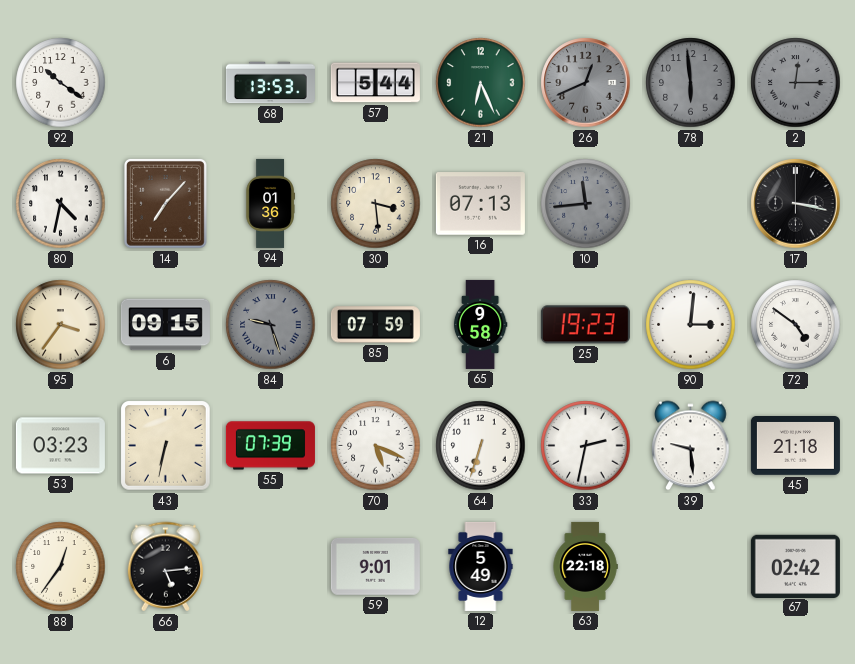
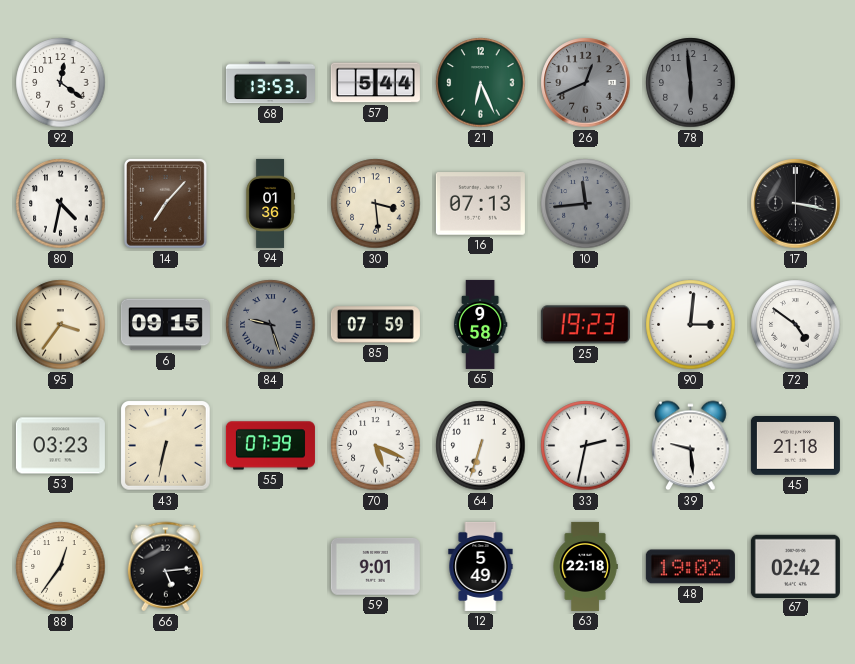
92: 10:21 -> 12:21 (61, 83)
2: 12:15 -> none (796, 83)
48: none -> 19:02 (690, 567)
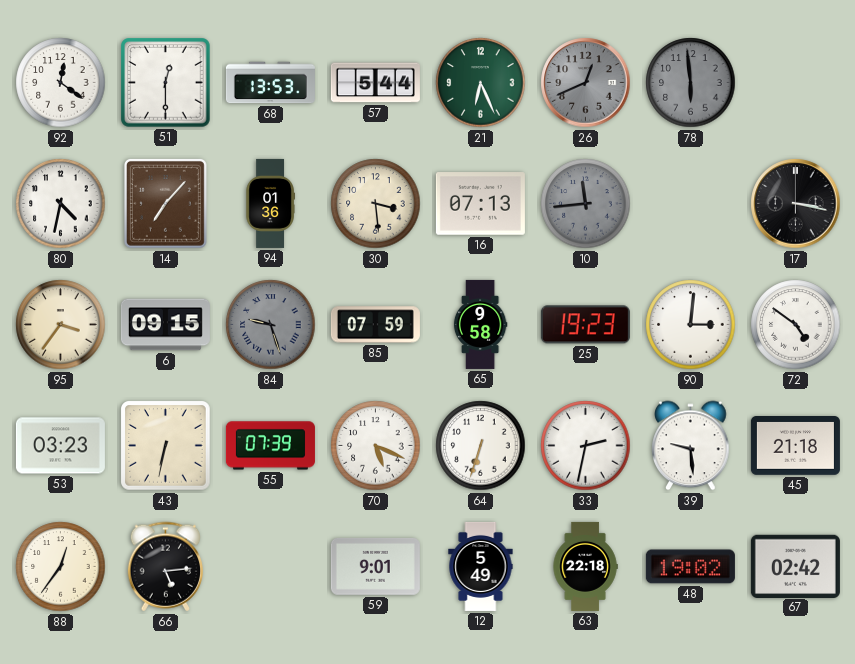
51: none -> 12:30 (166, 83)
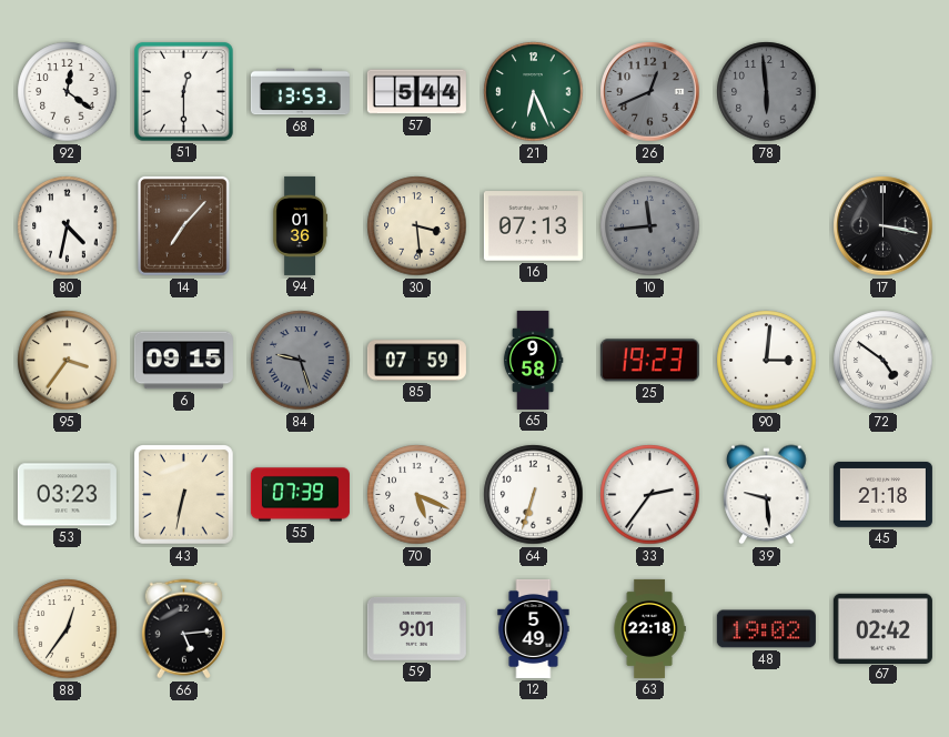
33: 2:32 -> 2:36 (650, 495)
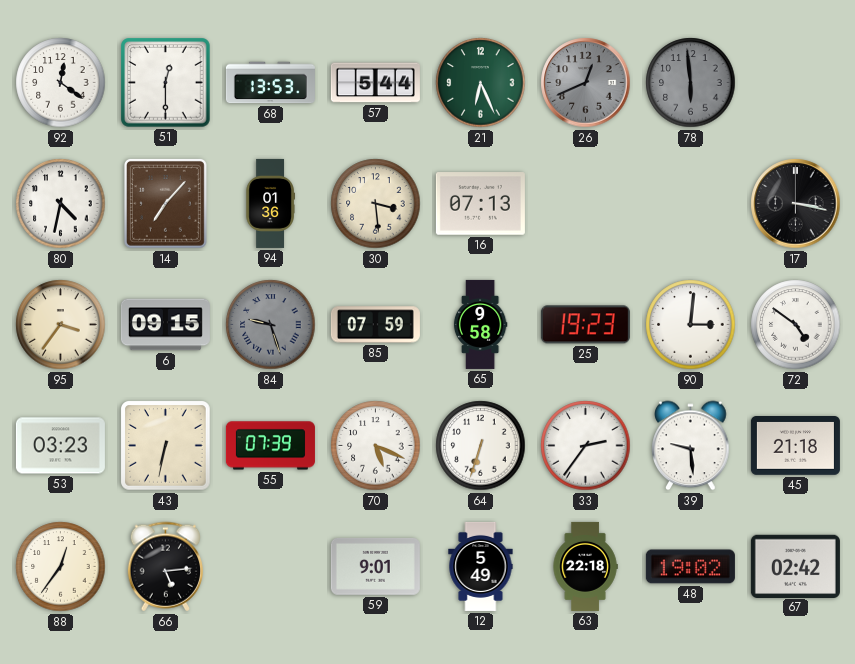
10: 11:44 -> none (650, 226)
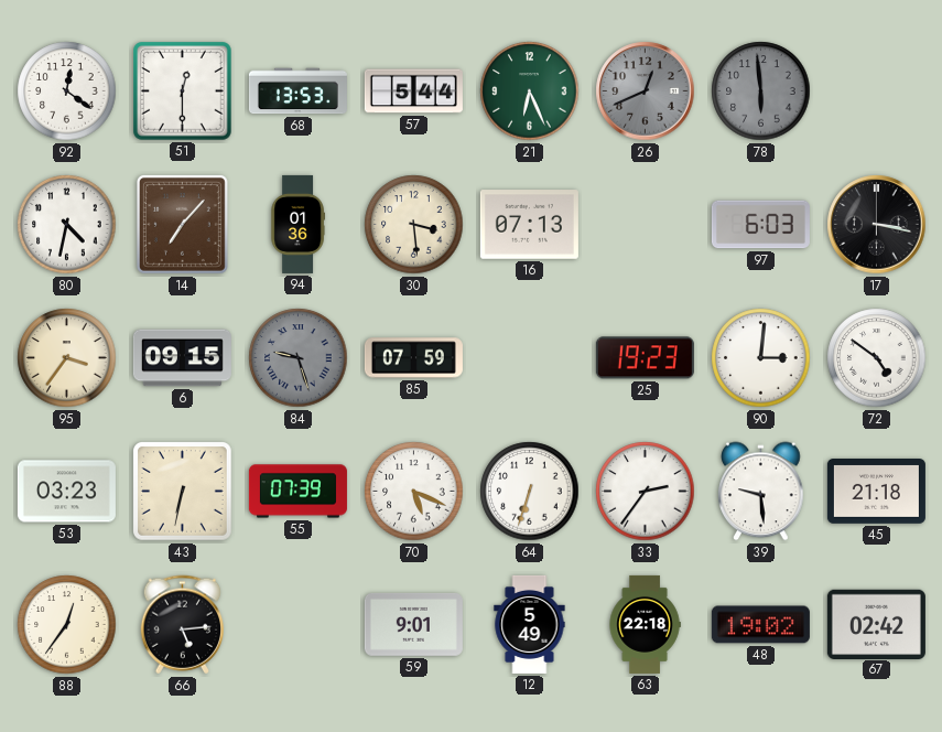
97: none -> 6:03 (760, 225)
65: 9:58 -> none (480, 324)
